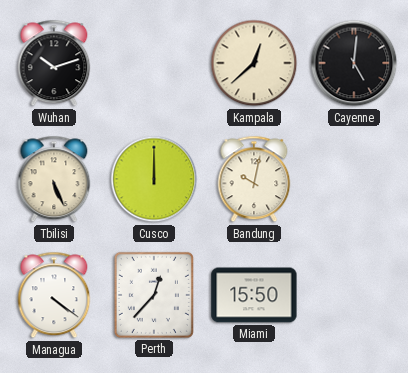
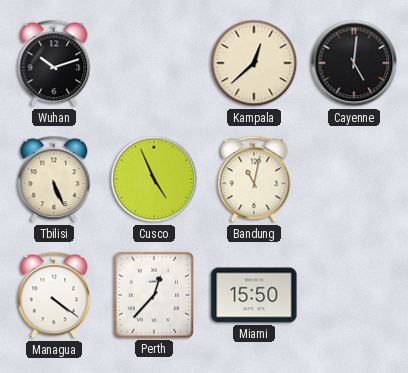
Cusco: 12:00 -> 4:56 (154, 179)
Bandung: 10:02 -> 11:02 (254, 179)
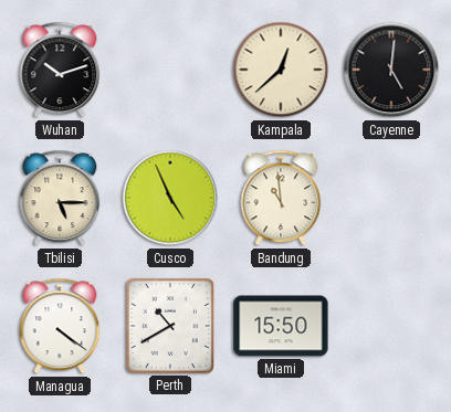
Tbilisi: 5:26 -> 5:15 (60, 198)
Bandung: 11:02 -> 10:59 (281, 198)
Perth: 12:37 -> 10:40 (170, 326)
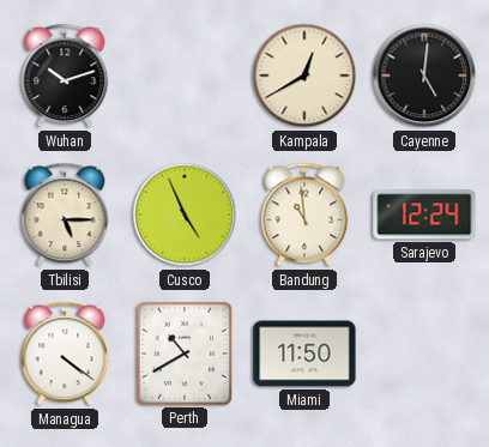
Kampala: 12:38 -> 12:40 (304, 75)
Sarajevo: none -> 12:24 (424, 215)
Miami: 15:50 -> 11:50 (304, 354)
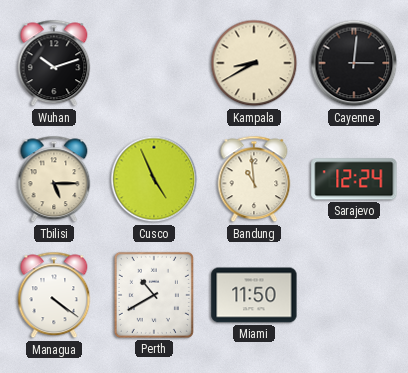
Kampala: 12:40 -> 8:40 (254, 63)
Cayenne: 5:01 -> 3:01 (354, 63)
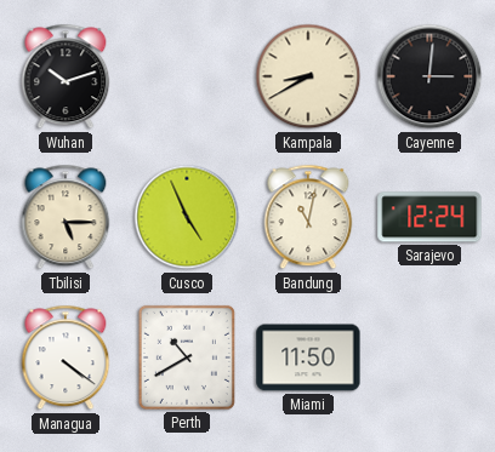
Bandung: 10:59 -> 11:02 (308, 217)
